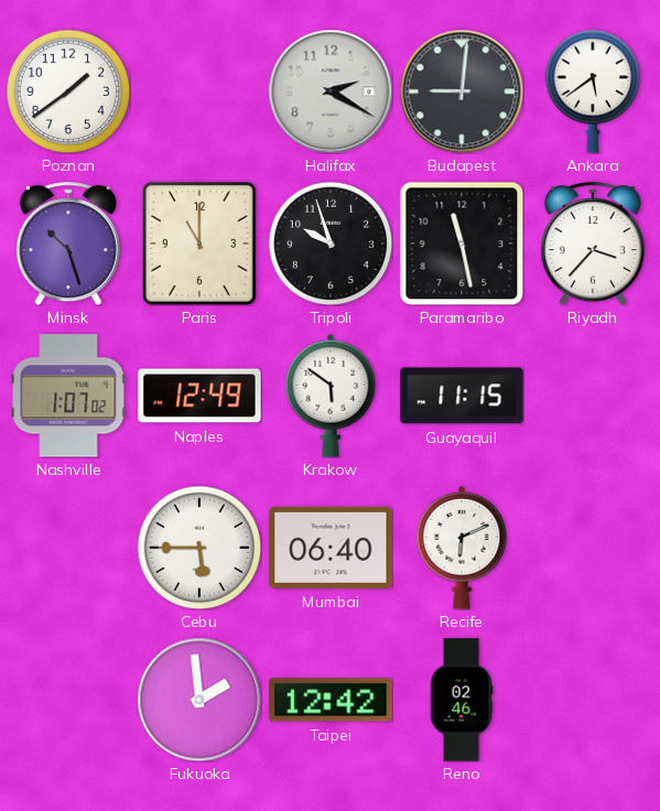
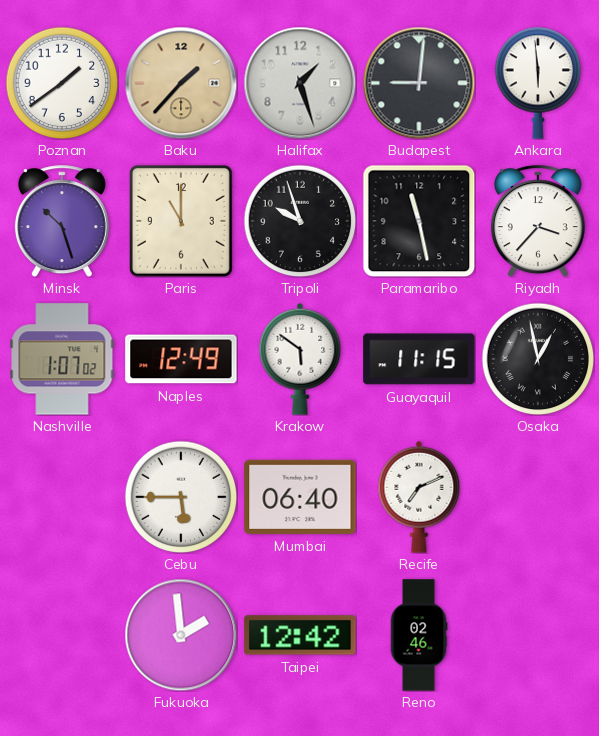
Baku: none -> 1:37 (181, 83)
Halifax: 2:20 -> 1:27 (300, 83)
Ankara: 5:39 -> 5:59 (538, 83)
Osaka: none -> 12:58 (538, 359)
Recife: 6:11 -> 7:11 (419, 497)
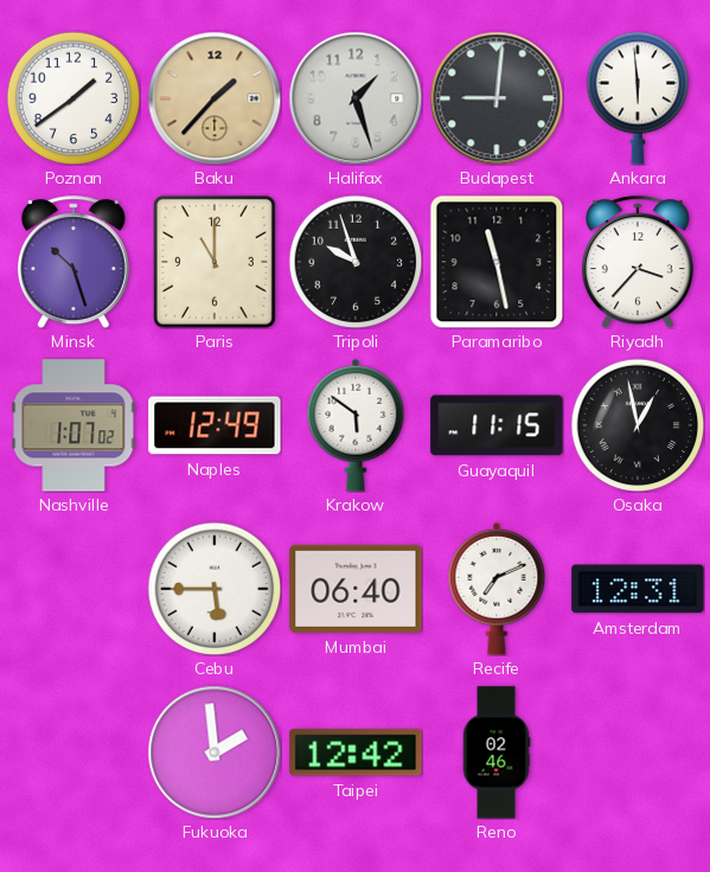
Amsterdam: none -> 12:31 (638, 589)
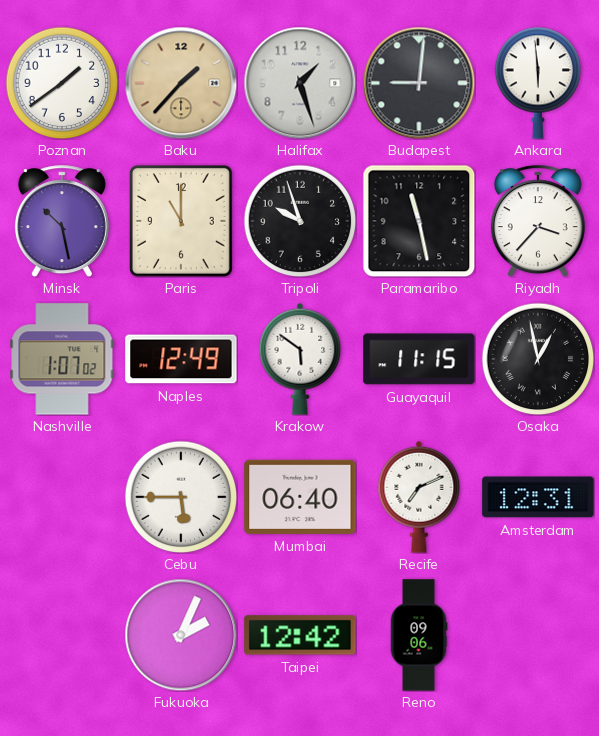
Minsk: 10:27 -> 10:28 (62, 221)
Fukuoka: 1:59 -> 2:04 (181, 635)
Reno: 02:46 -> 09:06 (419, 635)
